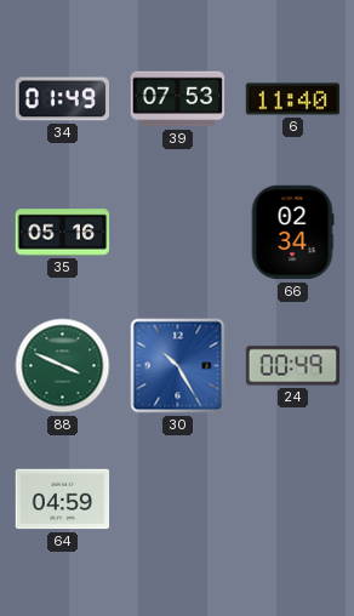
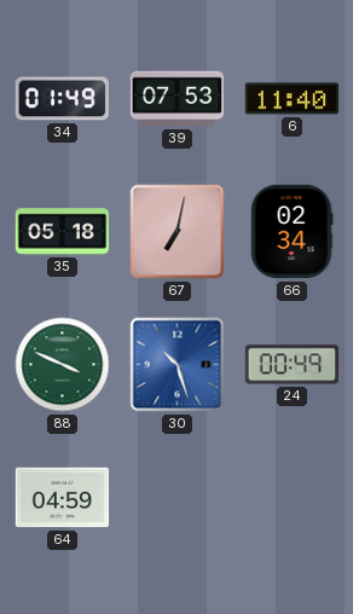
35: 05:16 -> 05:18 (63, 232)
67: none -> 7:02 (178, 232)
30: 10:25 -> 10:27 (178, 365)
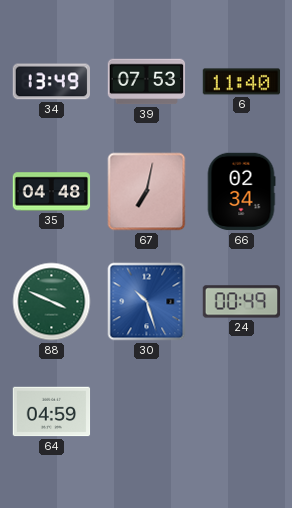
34: 01:49 -> 13:49 (51, 82)
35: 05:18 -> 04:48 (52, 192)
